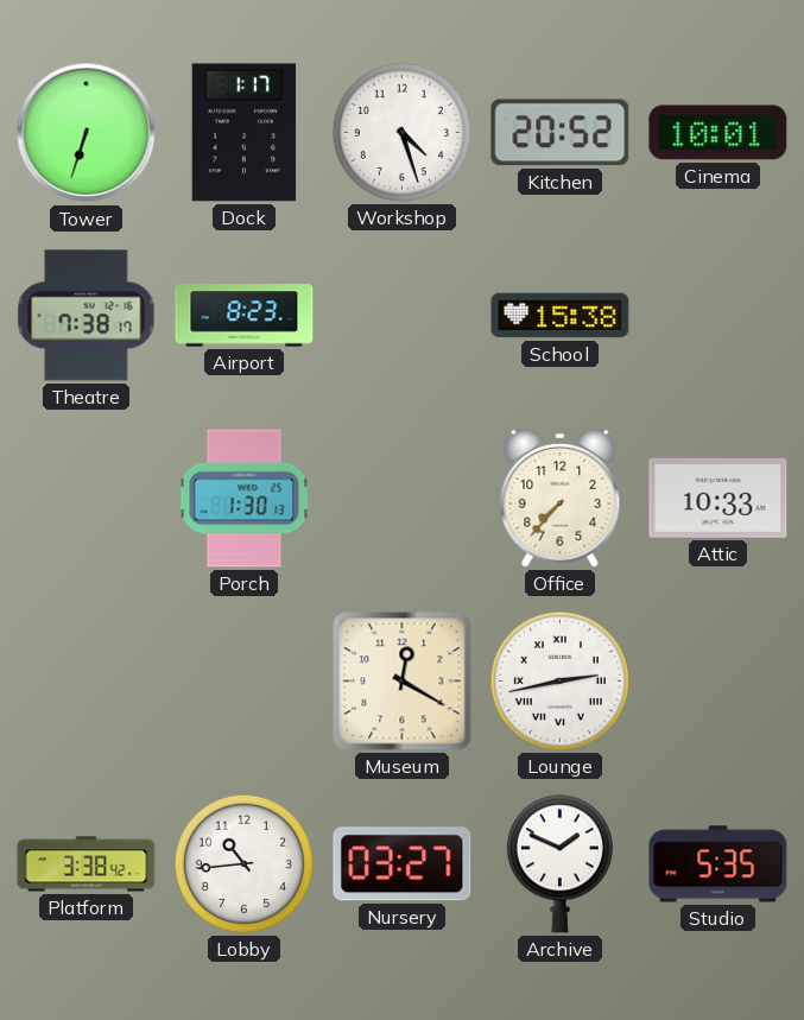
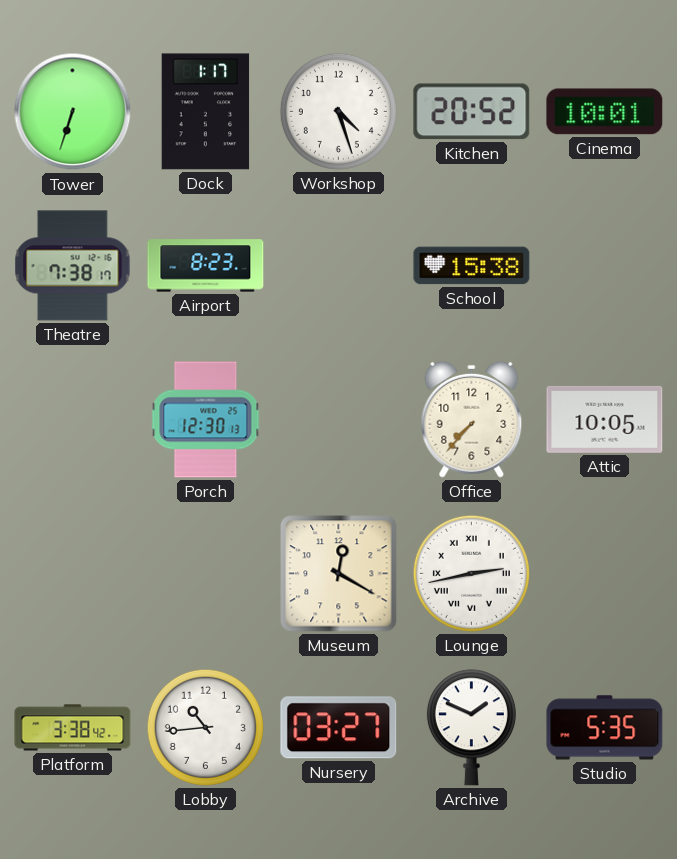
Porch: 1:30 -> 12:30 (206, 420)
Attic: 10:33 -> 10:05 (605, 419)
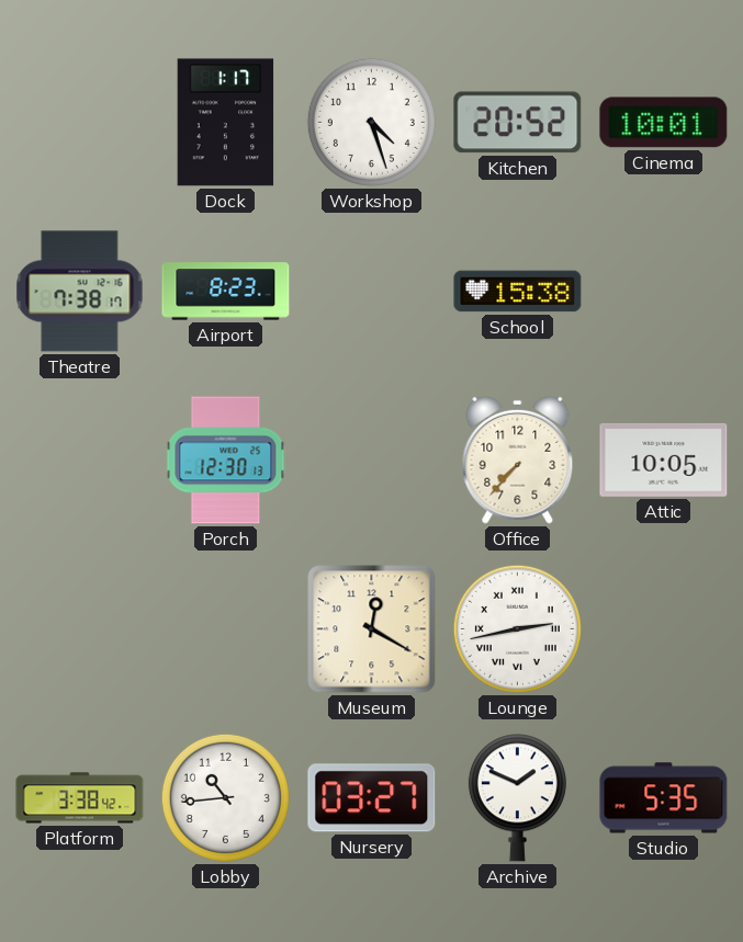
Tower: 6:33 -> none (73, 112)
